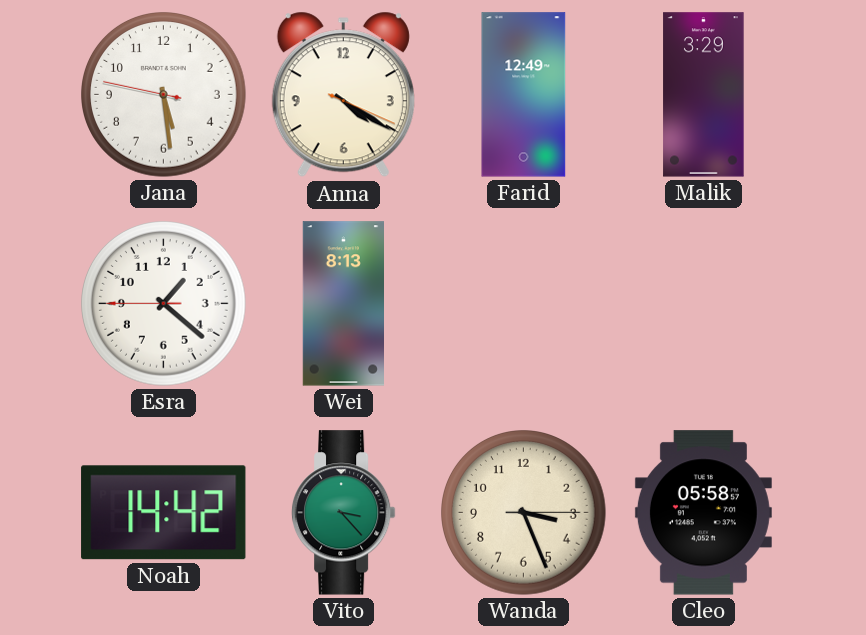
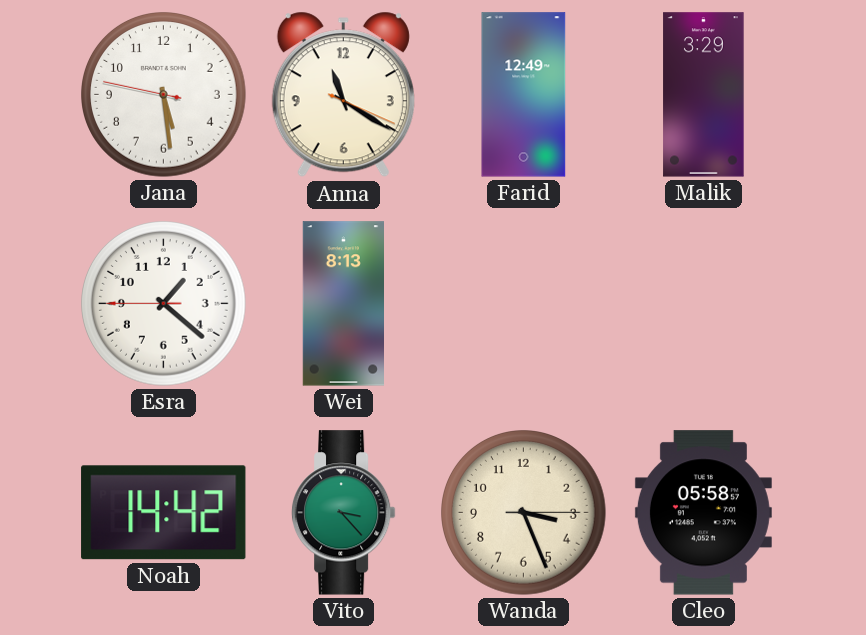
Anna: 4:20 -> 11:20 (343, 95)
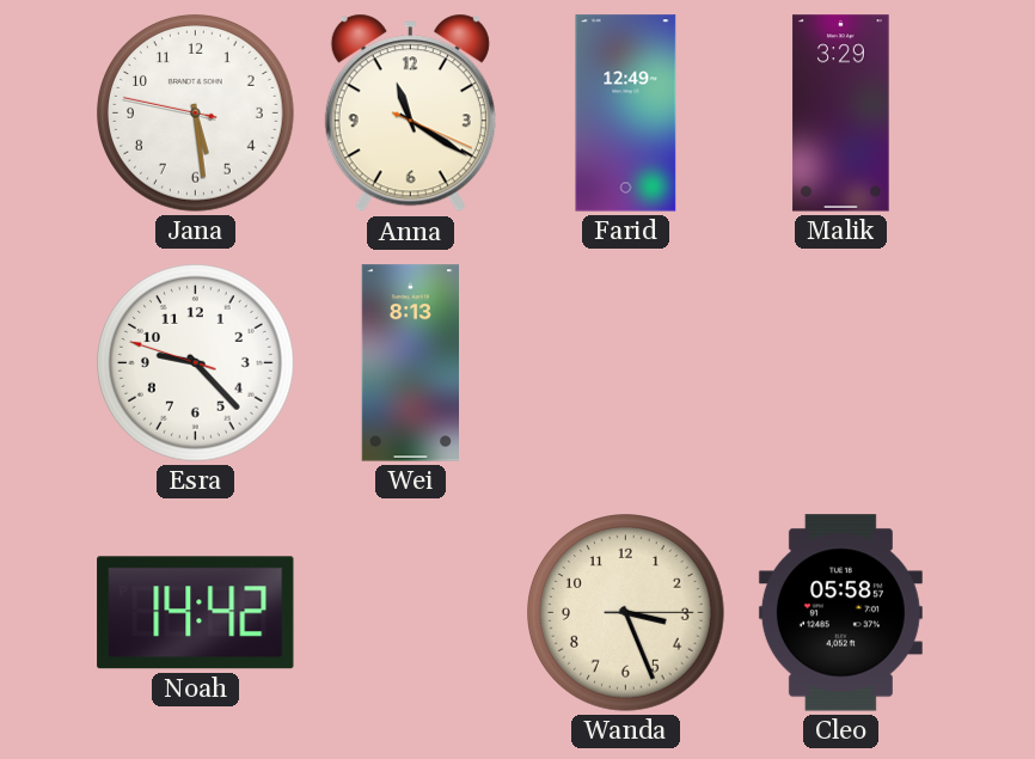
Esra: 1:21 -> 9:22 (196, 363)
Vito: 3:23 -> none (343, 513)
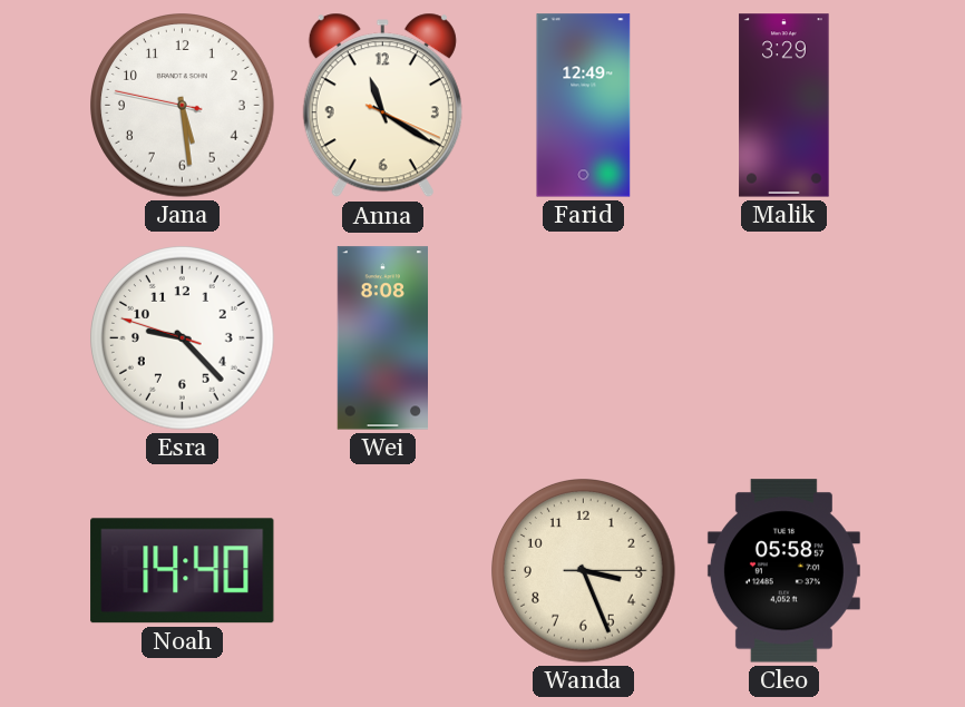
Wei: 8:13 -> 8:08 (382, 338)
Noah: 14:42 -> 14:40 (183, 571)
